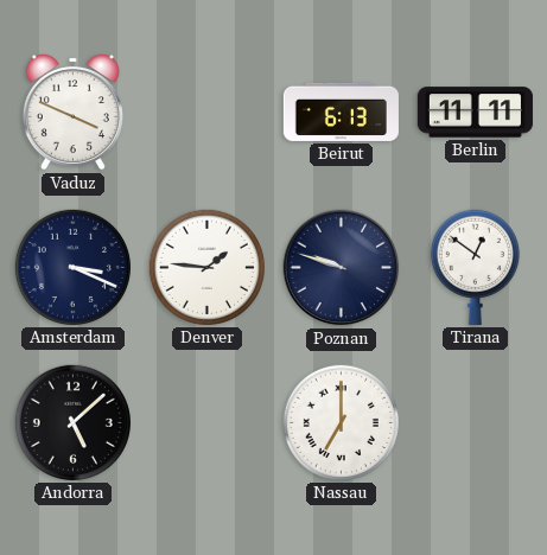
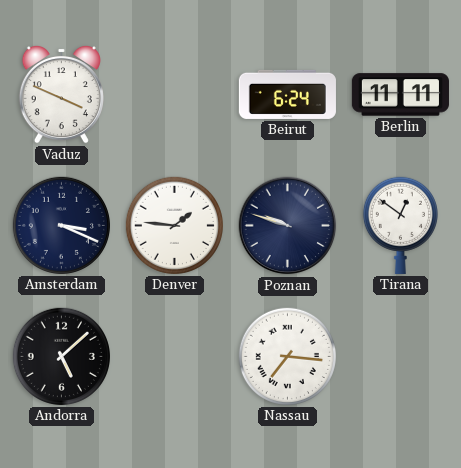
Beirut: 6:13 -> 6:24 (287, 94)
Nassau: 7:00 -> 7:16 (287, 356)
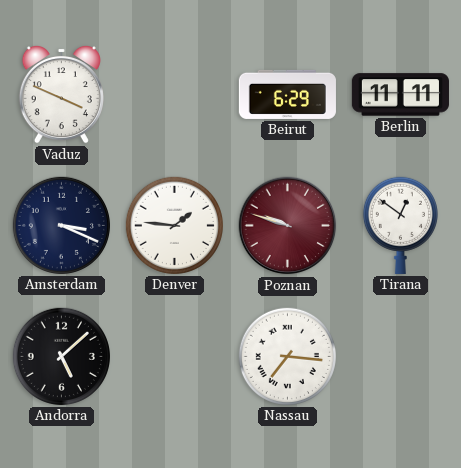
Beirut: 6:24 -> 6:29 (287, 94)
Poznan dial: navy -> burgundy (288, 226)
